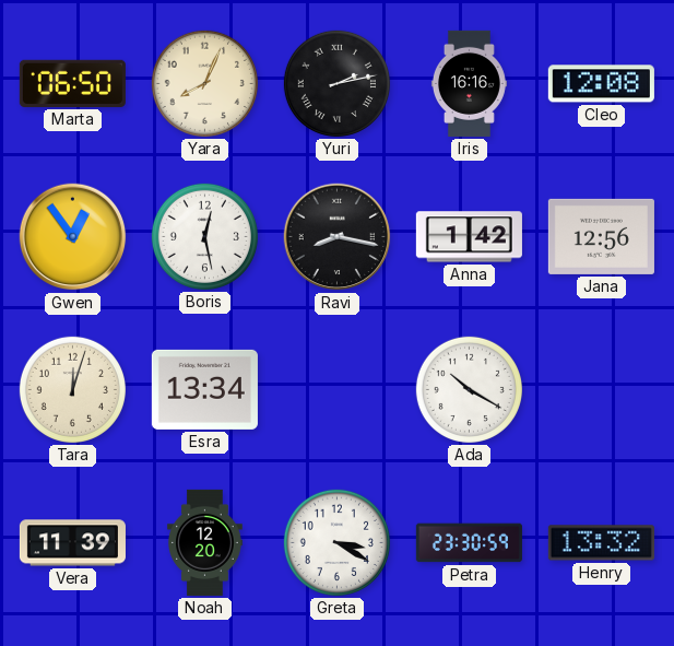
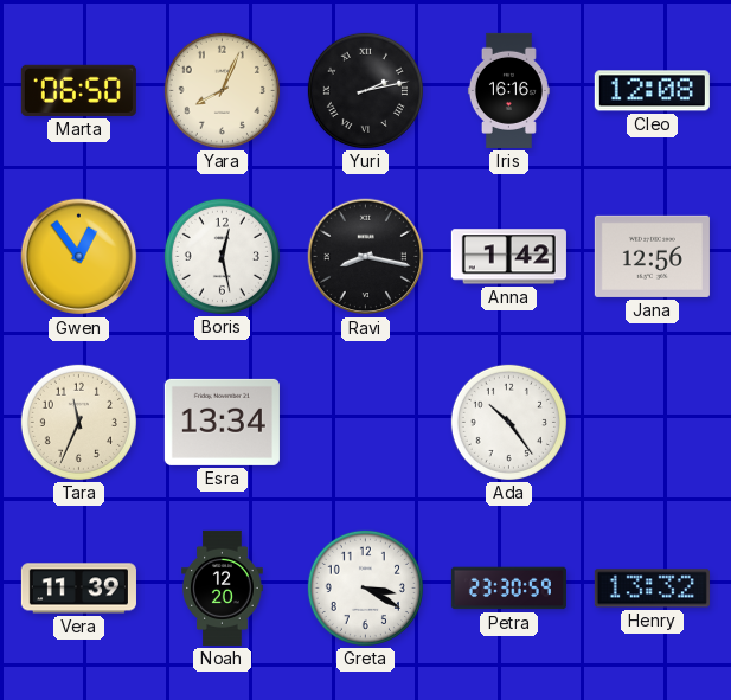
Tara: 12:03 -> 11:34 (78, 422)
Ada: 10:20 -> 10:24 (508, 422)
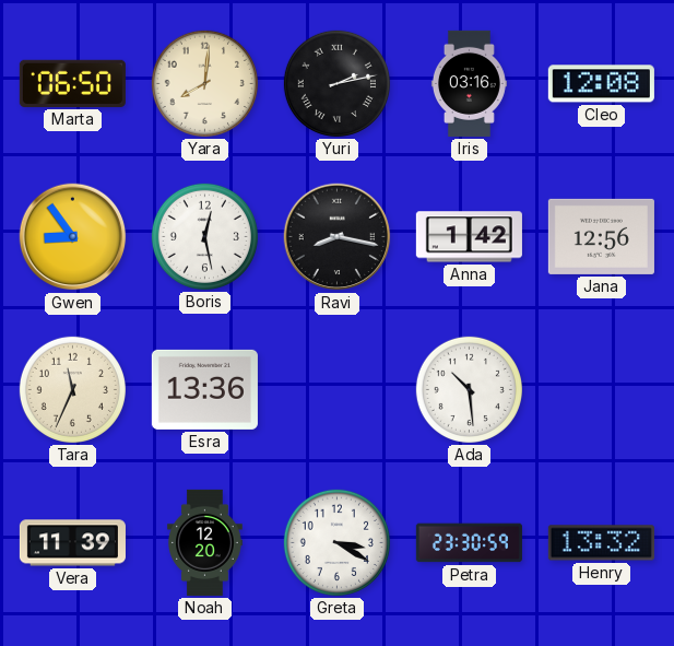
Yara: 8:04 -> 8:01 (204, 83)
Iris: 16:16 -> 03:16 (469, 83)
Gwen: 12:54 -> 8:54 (73, 237)
Esra: 13:34 -> 13:36 (204, 389)
Ada: 10:24 -> 10:29 (469, 389)
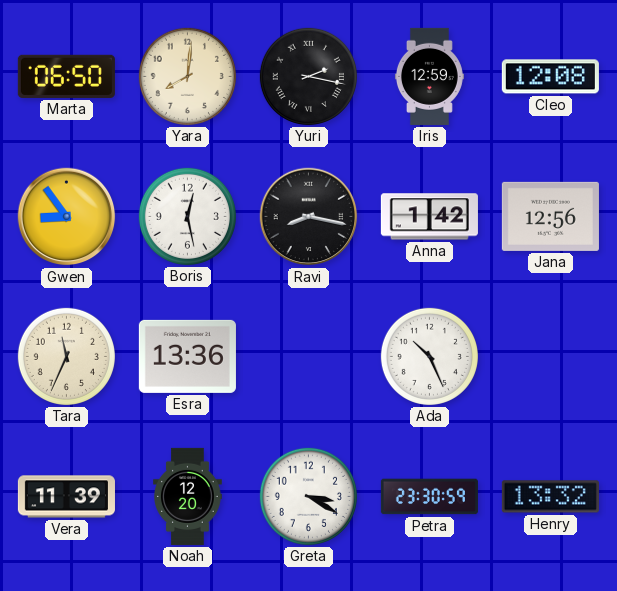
Yuri: 2:13 -> 2:17 (308, 76)
Iris: 03:16 -> 12:59 (429, 76)
Ada: 10:29 -> 10:26 (429, 356)
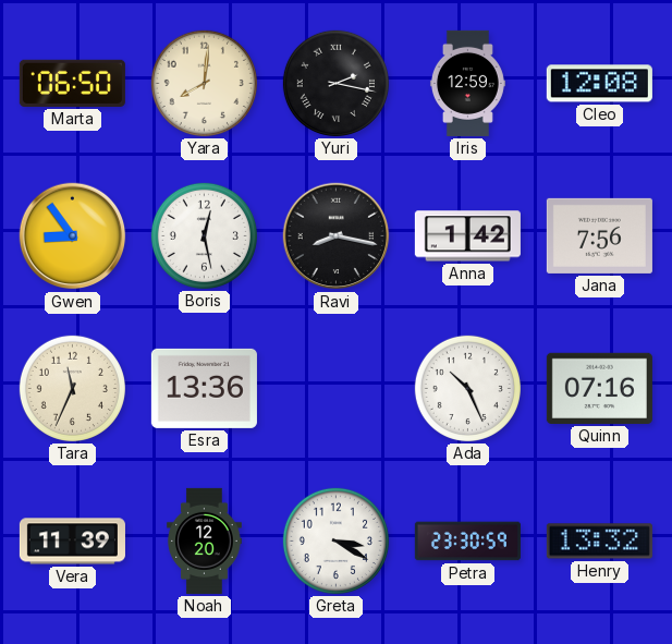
Jana: 12:56 -> 7:56 (599, 235)
Quinn: none -> 07:16 (599, 388)
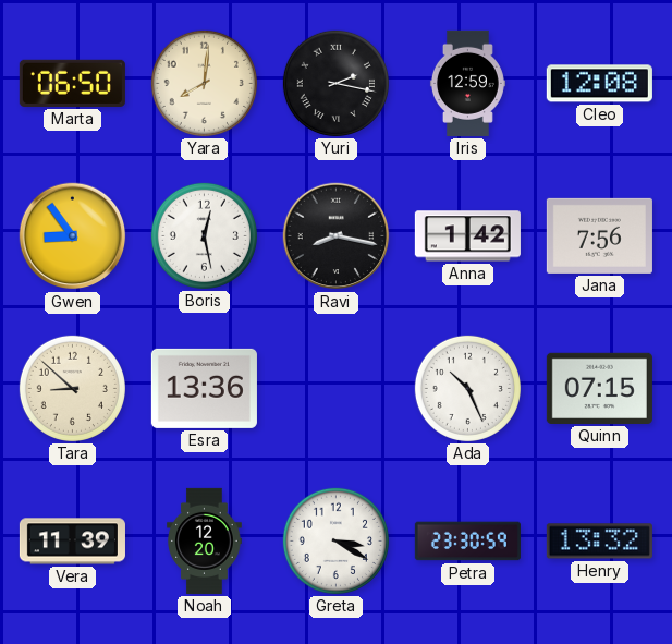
Tara: 11:34 -> 8:52 (72, 388)
Quinn: 07:16 -> 07:15 (599, 388)
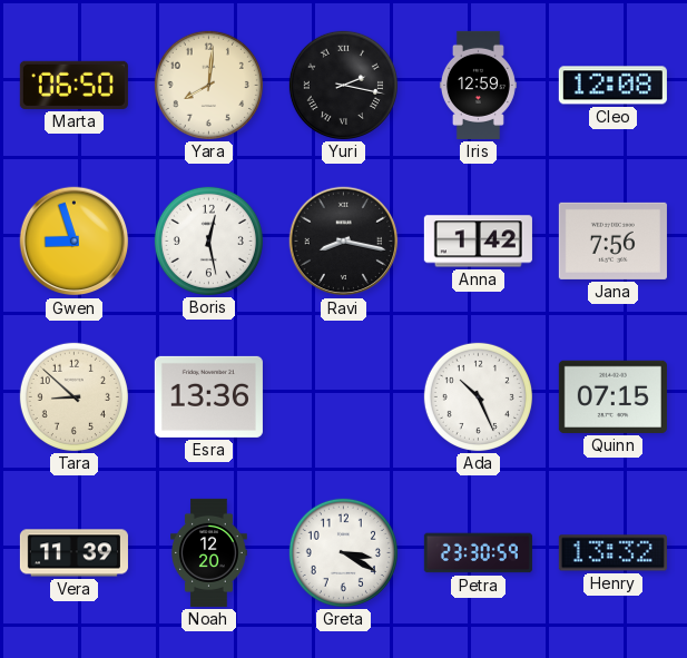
Gwen: 8:54 -> 8:57 (75, 242)
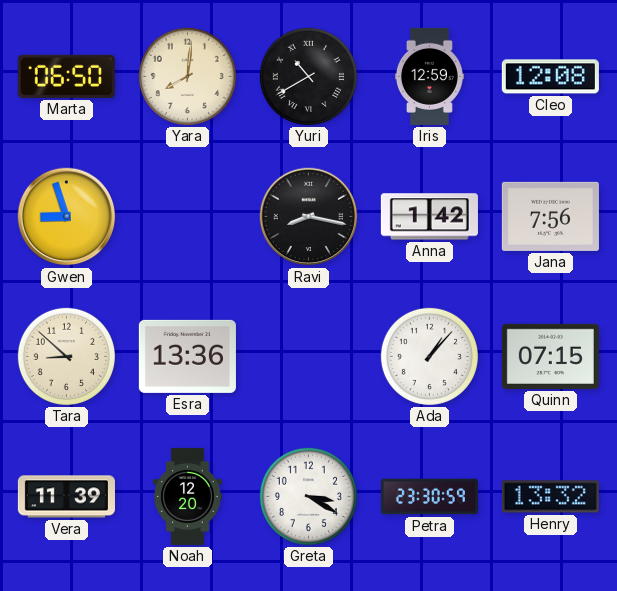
Yuri: 2:17 -> 10:40 (308, 76)
Boris: 12:28 -> none (208, 240)
Ada: 10:26 -> 1:07 (429, 356)
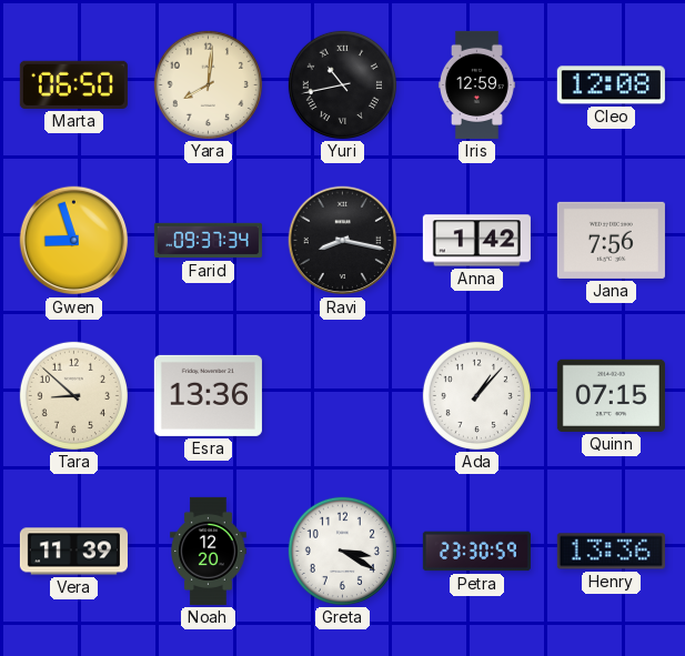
Yuri: 10:40 -> 10:43 (342, 84)
Farid: none -> 09:37 (208, 241)
Henry: 13:32 -> 13:36 (611, 552)
